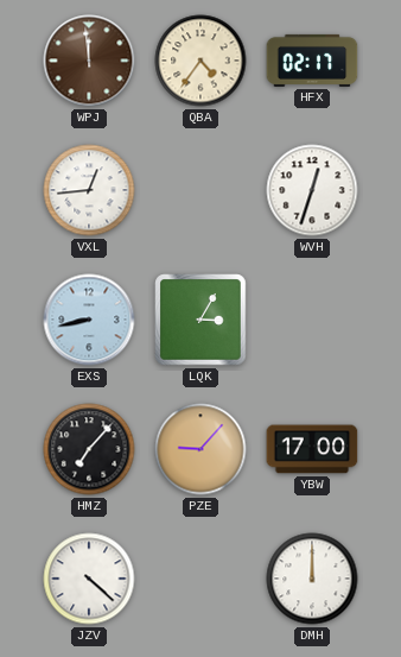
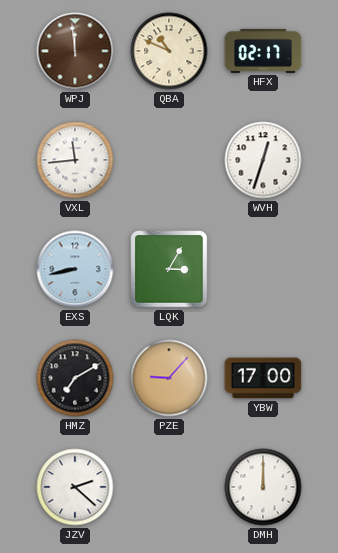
QBA: 4:36 -> 10:49 (169, 51)
VXL: 12:44 -> 11:44 (75, 160)
HMZ: 7:07 -> 7:10 (75, 378)
JZV: 4:22 -> 2:22 (75, 487)
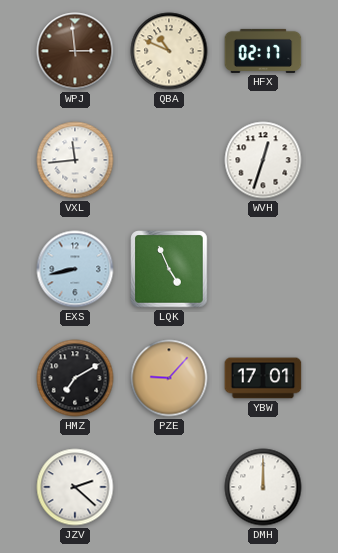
WPJ: 11:59 -> 2:59 (75, 51)
LQK: 3:05 -> 4:56 (169, 269)
YBW: 17:00 -> 17:01 (263, 378)
